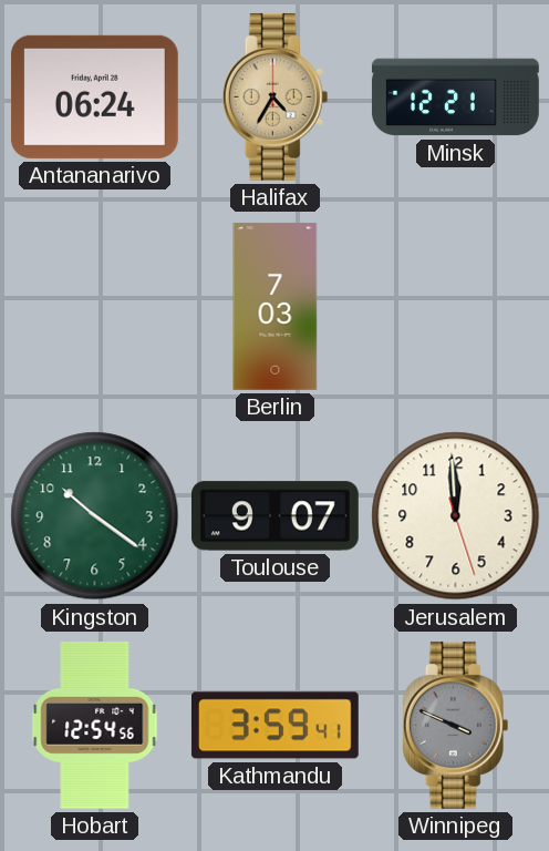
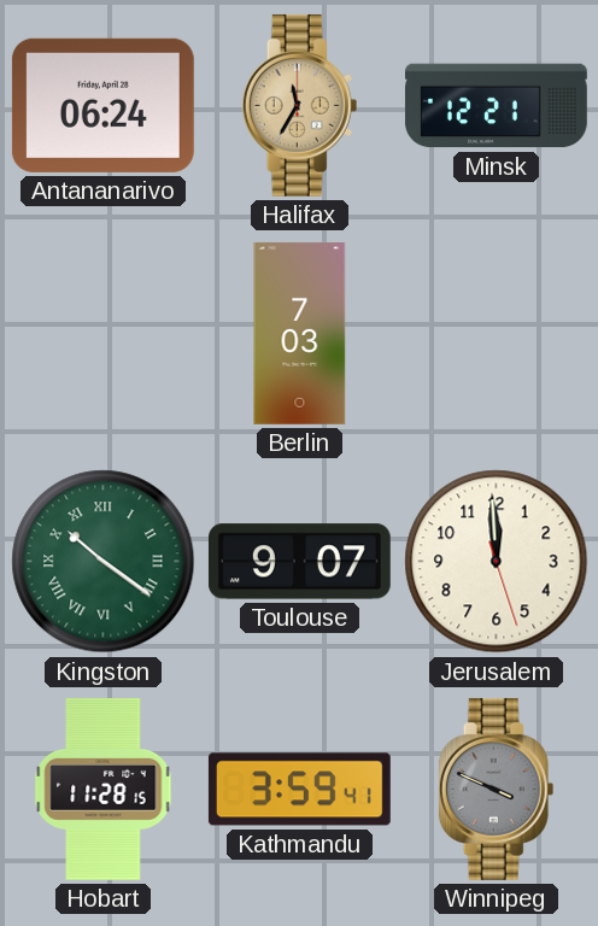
Halifax: 4:35 -> 11:35 (300, 105)
Kingston numerals: Arabic -> Roman (104, 562)
Hobart: 12:54 -> 11:28 (104, 789)
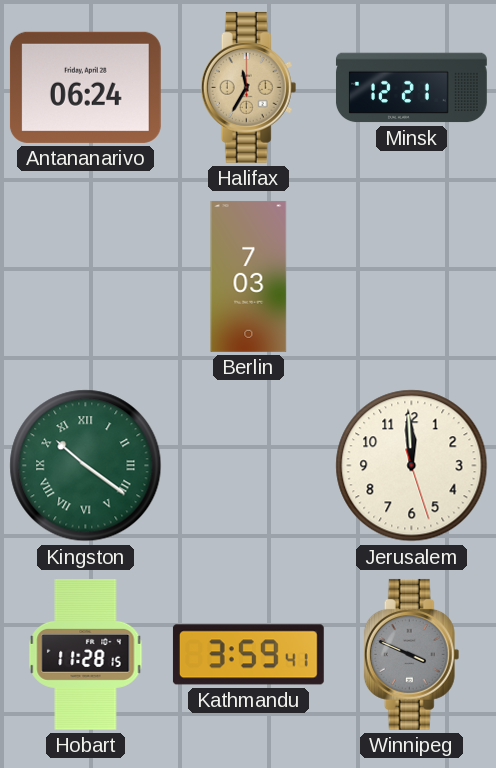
Toulouse: 9:07 -> none (299, 562)
